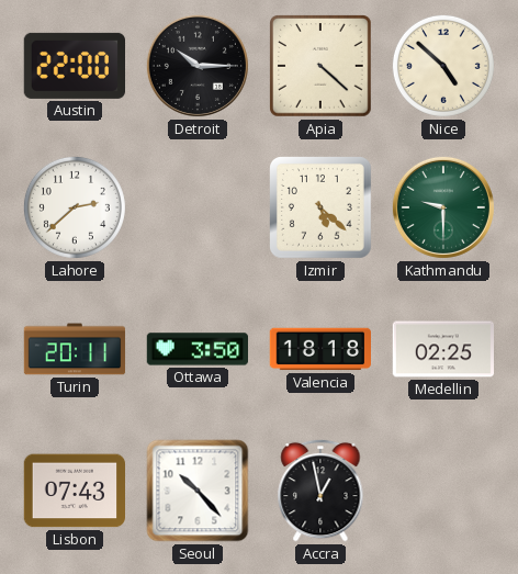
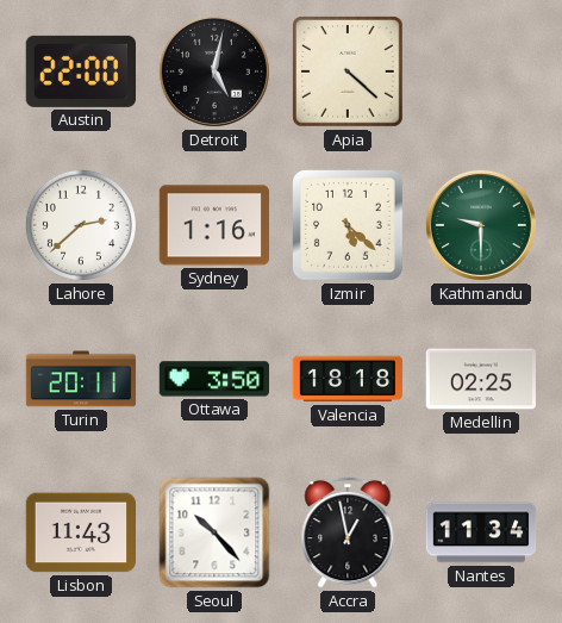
Detroit: 10:15 -> 5:02 (214, 71)
Nice: 4:52 -> none (443, 66)
Sydney: none -> 1:16 (213, 225)
Lisbon: 07:43 -> 11:43 (80, 532)
Nantes: none -> 11:34 (481, 532)
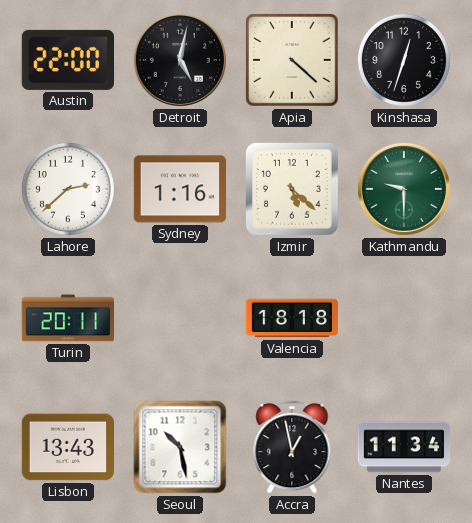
Kinshasa: none -> 12:33 (404, 60)
Ottawa: 3:50 -> none (214, 379)
Medellin: 02:25 -> none (480, 379)
Lisbon: 11:43 -> 13:43 (67, 447)
Seoul: 10:23 -> 10:28 (180, 447)
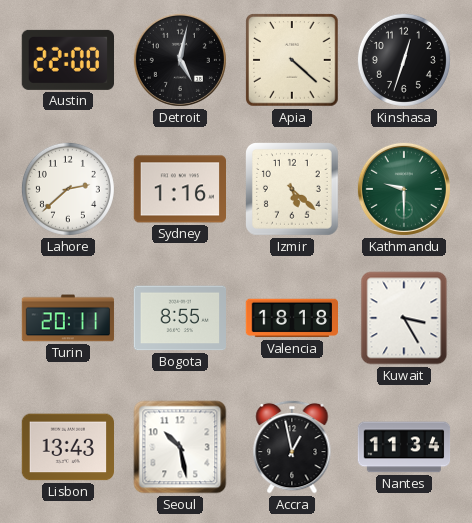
Bogota: none -> 8:55 (179, 318)
Kuwait: none -> 3:25 (404, 318)
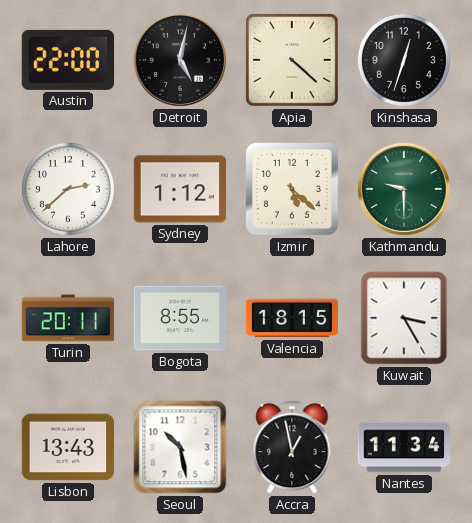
Sydney: 1:16 -> 1:12 (179, 189)
Valencia: 18:18 -> 18:15 (292, 318)
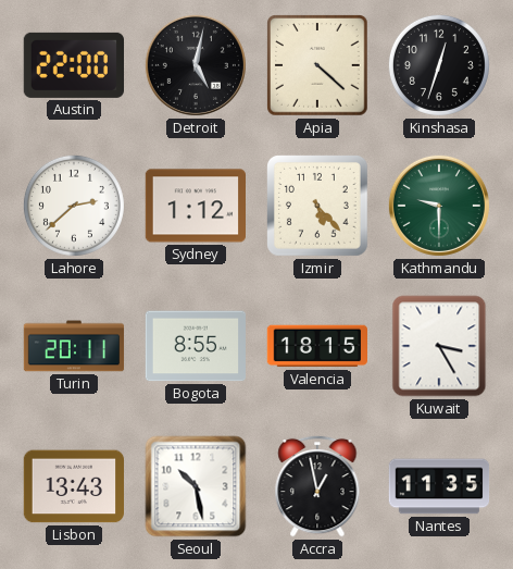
Izmir: 5:22 -> 5:23 (318, 207)
Nantes: 11:34 -> 11:35 (439, 486)
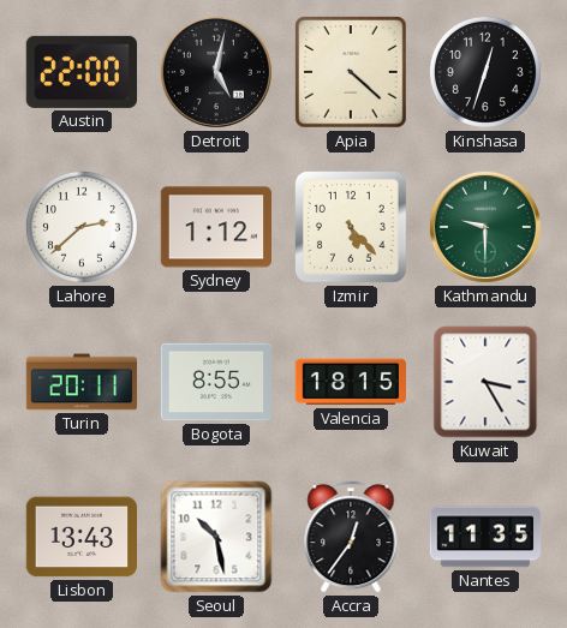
Accra: 12:58 -> 12:36 (351, 537)
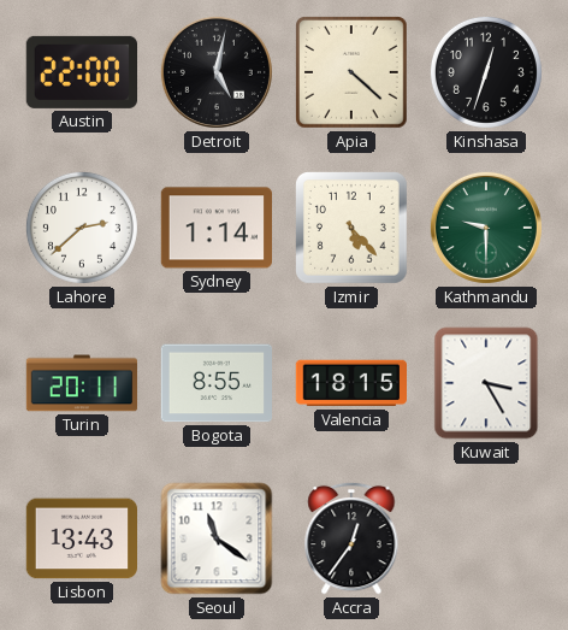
Sydney: 1:12 -> 1:14 (215, 228)
Seoul: 10:28 -> 11:21 (217, 538)
Nantes: 11:35 -> none (485, 537)
